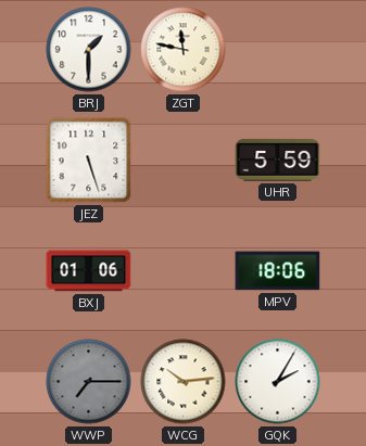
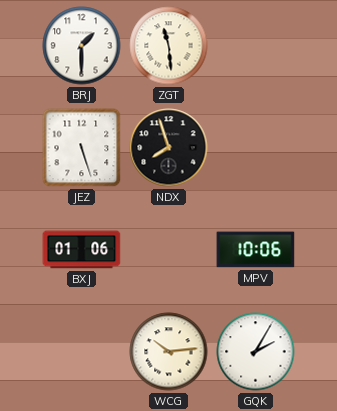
ZGT: 11:47 -> 11:29 (169, 46)
NDX: none -> 7:57 (169, 148)
UHR: 5:59 -> none (278, 160)
MPV: 18:06 -> 10:06 (256, 250)
WWP: 7:15 -> none (89, 382)
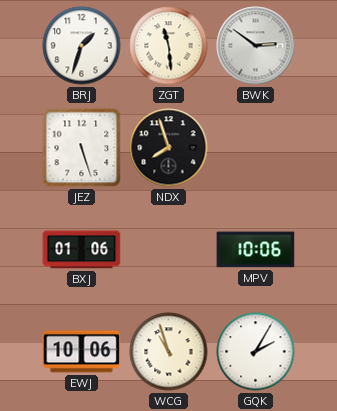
BRJ: 1:30 -> 1:33 (82, 46)
BWK: none -> 2:51 (256, 46)
EWJ: none -> 10:06 (82, 352)
WCG: 10:14 -> 10:57 (169, 352)
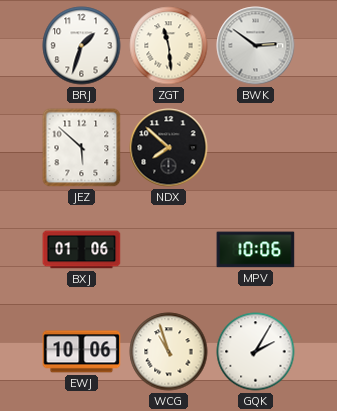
JEZ: 5:27 -> 5:52 (82, 148)
NDX: 7:57 -> 7:52 (169, 148)
